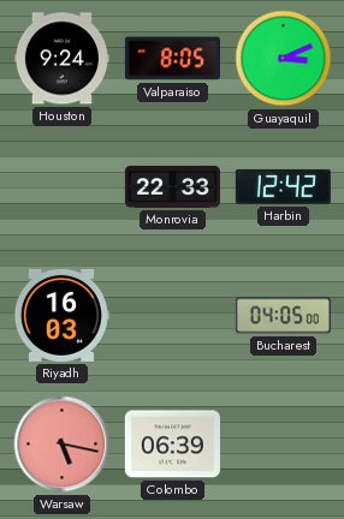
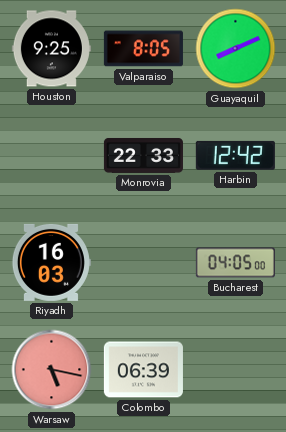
Houston: 9:24 -> 9:25 (51, 49)
Guayaquil: 3:11 -> 8:11 (236, 49)
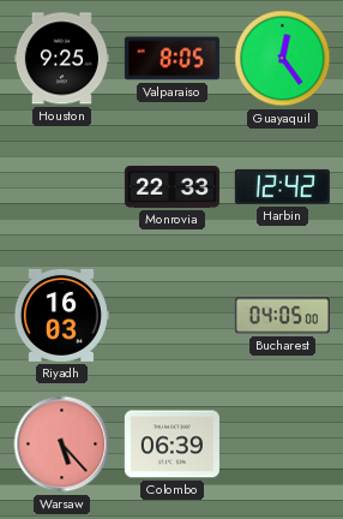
Guayaquil: 8:11 -> 12:24 (283, 59)
Warsaw: 5:17 -> 5:23 (62, 445)
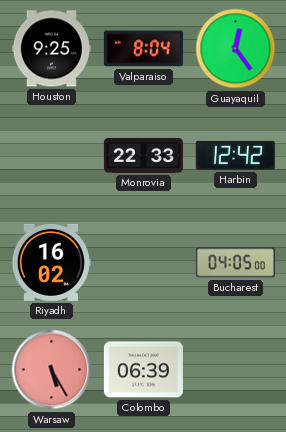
Valparaiso: 8:05 -> 8:04 (143, 49)
Riyadh: 16:03 -> 16:02 (51, 262)
Warsaw: 5:23 -> 5:25 (52, 370)
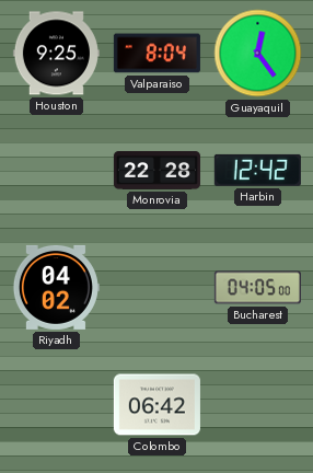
Monrovia: 22:33 -> 22:28 (156, 170)
Riyadh: 16:02 -> 04:02 (56, 287)
Warsaw: 5:25 -> none (52, 370)
Colombo: 06:39 -> 06:42 (156, 405)
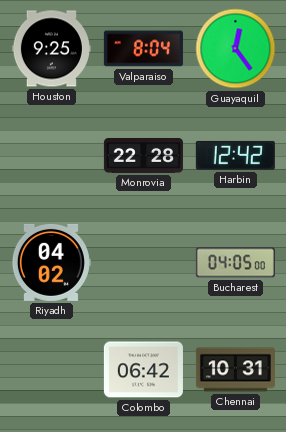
Chennai: none -> 10:31 (235, 370)
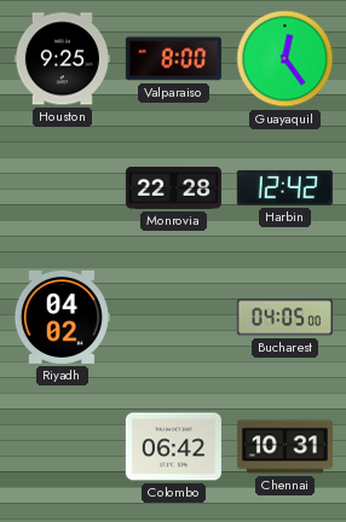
Valparaiso: 8:04 -> 8:00 (173, 59)
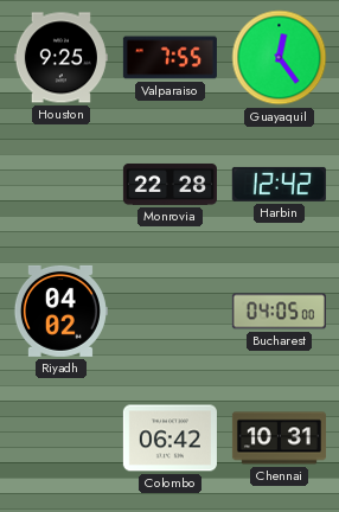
Valparaiso: 8:00 -> 7:55 (170, 58)
